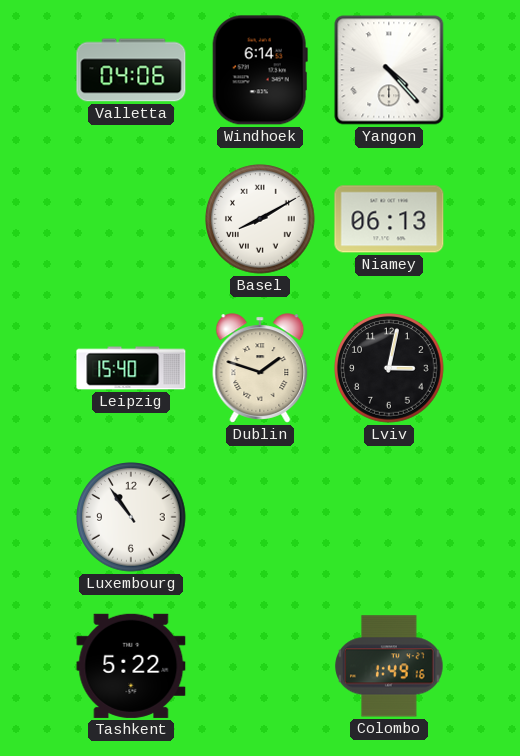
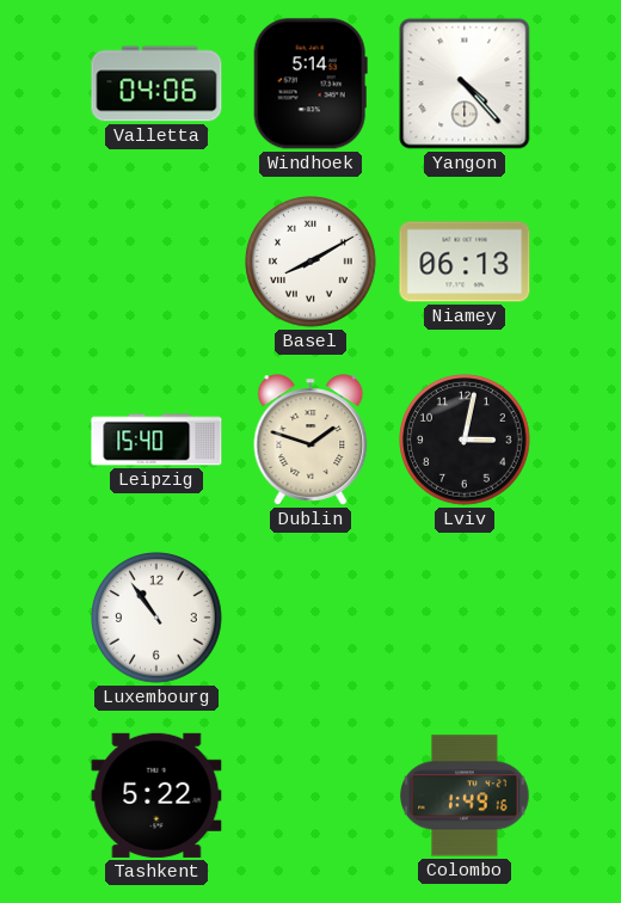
Windhoek: 6:14 -> 5:14 (310, 84)
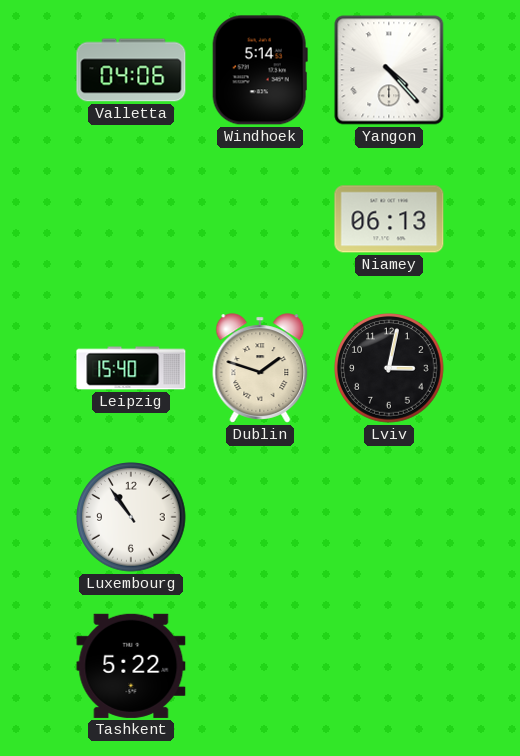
Basel: 8:10 -> none (310, 262)
Colombo: 1:49 -> none (465, 795)
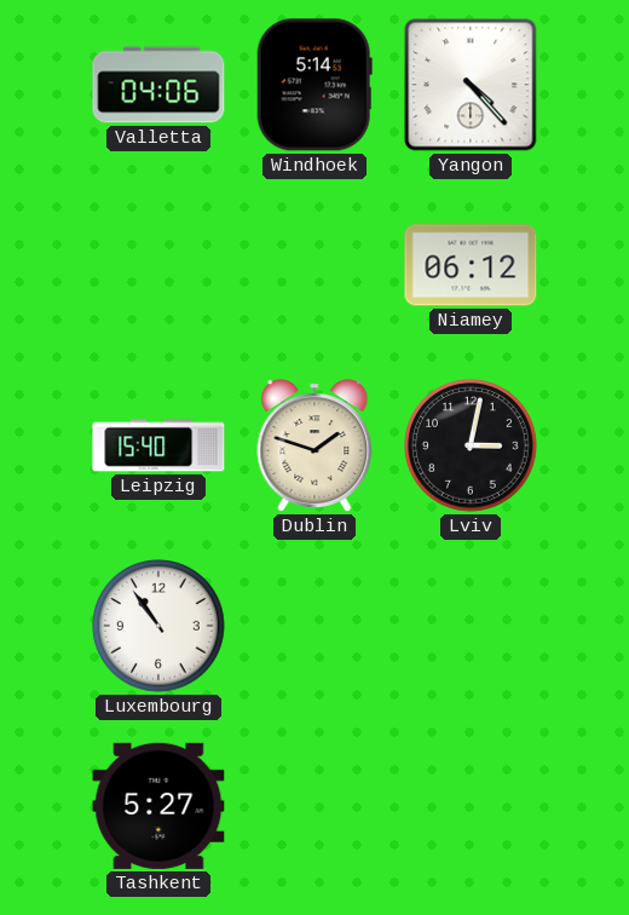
Niamey: 06:13 -> 06:12 (471, 265)
Tashkent: 5:22 -> 5:27 (158, 806)
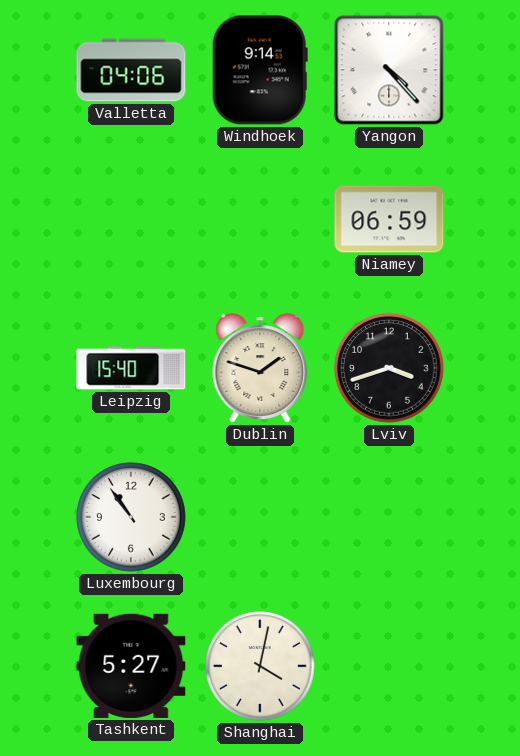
Windhoek: 5:14 -> 9:14 (260, 70)
Niamey: 06:12 -> 06:59 (389, 219)
Lviv: 3:02 -> 3:42 (389, 368)
Shanghai: none -> 4:02 (260, 666)
